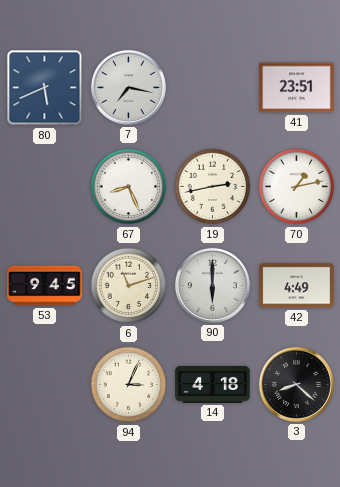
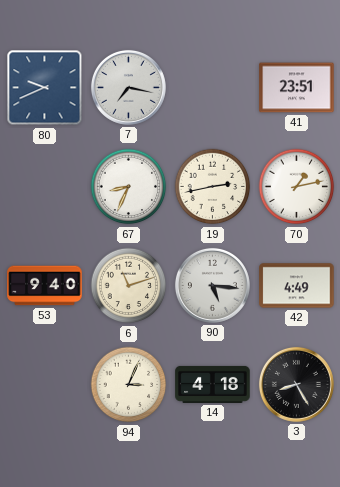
80: 5:41 -> 9:41 (45, 88)
67: 8:26 -> 8:34 (129, 187)
53: 9:45 -> 9:40 (45, 286)
90: 6:00 -> 5:16 (212, 285)
3: 8:22 -> 8:25 (296, 384)
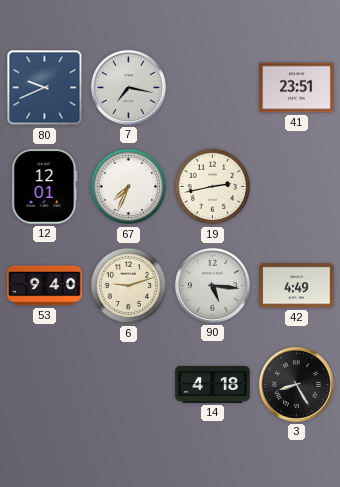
12: none -> 12:01 (45, 187)
67: 8:34 -> 7:34 (129, 187)
70: 1:13 -> none (297, 187)
6: 11:12 -> 9:12 (129, 286)
94: 3:04 -> none (129, 385)
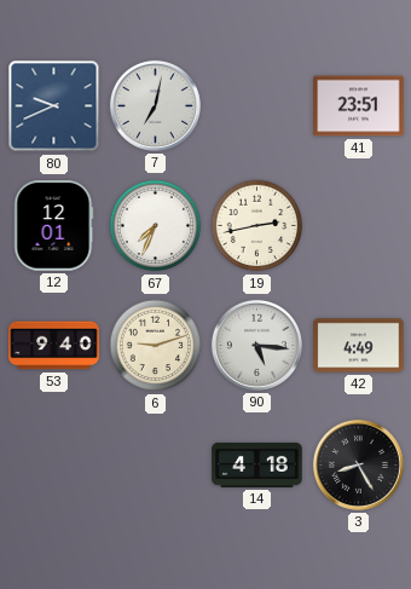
7: 7:17 -> 7:02 (155, 105)
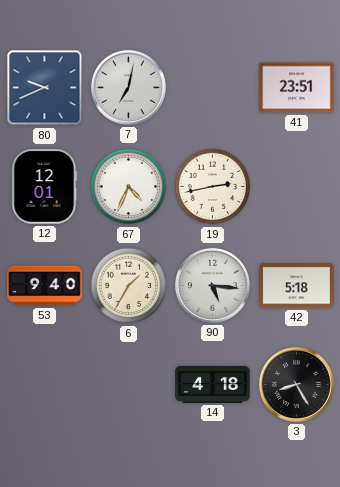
67: 7:34 -> 4:34 (129, 187)
6: 9:12 -> 1:35 (129, 286)
42: 4:49 -> 5:18 (297, 286)
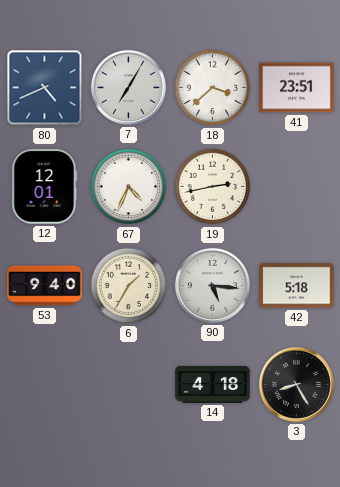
80: 9:41 -> 4:41 (45, 88)
7: 7:02 -> 7:05 (128, 87)
18: none -> 3:38 (213, 88)
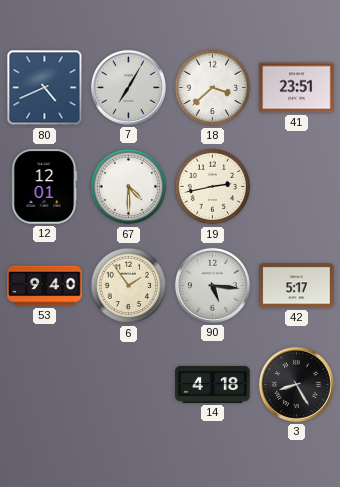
67: 4:34 -> 4:30 (129, 187)
6: 1:35 -> 1:54 (129, 286)
42: 5:18 -> 5:17 (297, 286)
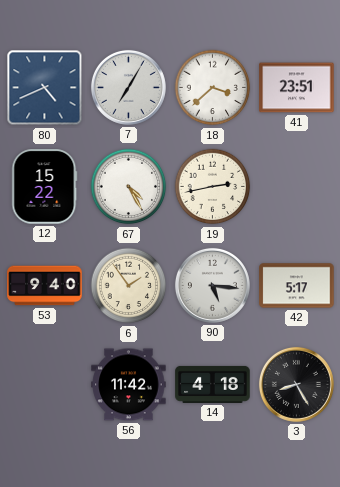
12: 12:01 -> 15:22 (45, 187)
67: 4:30 -> 4:25 (129, 187)
56: none -> 11:42 (129, 385)
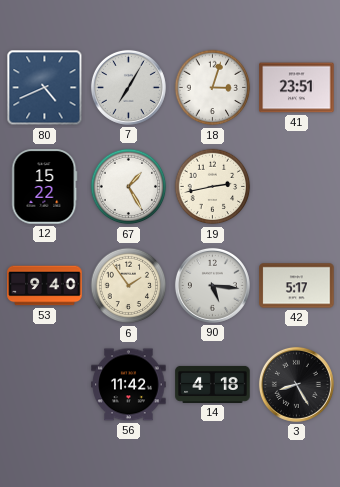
18: 3:38 -> 3:03 (213, 88)
67: 4:25 -> 1:25 (129, 187)
